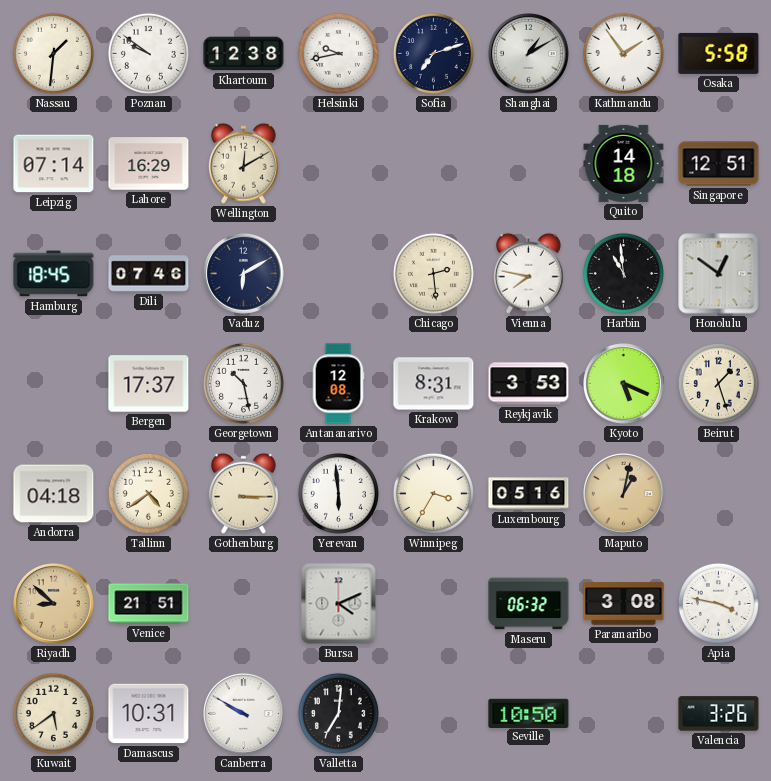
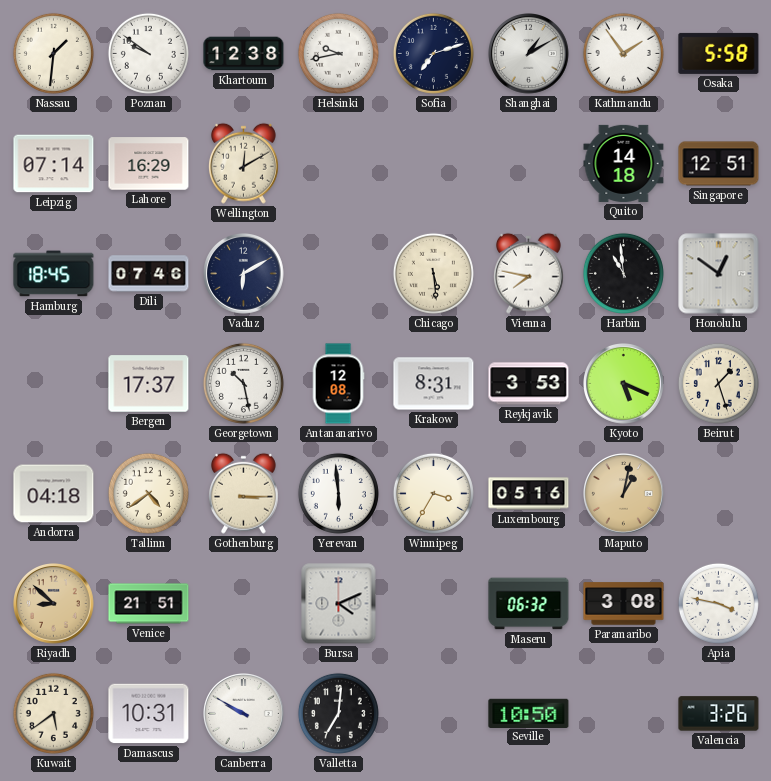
Chicago: 2:29 -> 5:29 (433, 273)
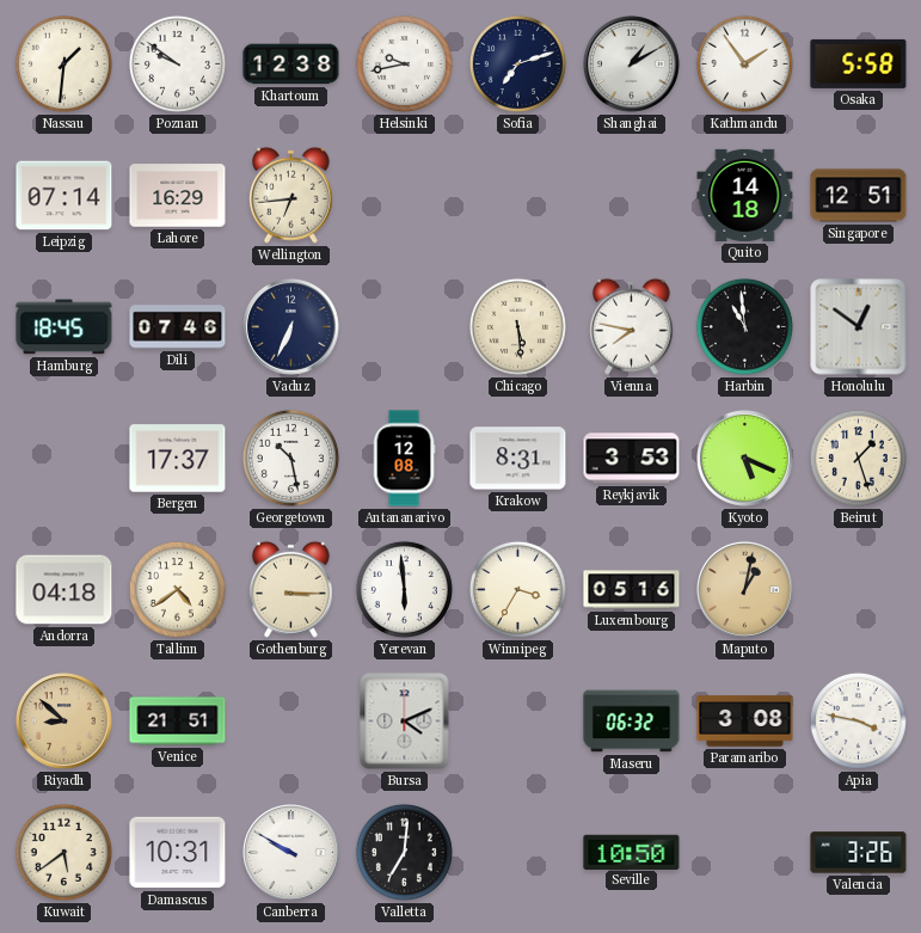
Wellington: 12:10 -> 6:44 (290, 195)
Vaduz: 6:10 -> 6:34 (291, 327)
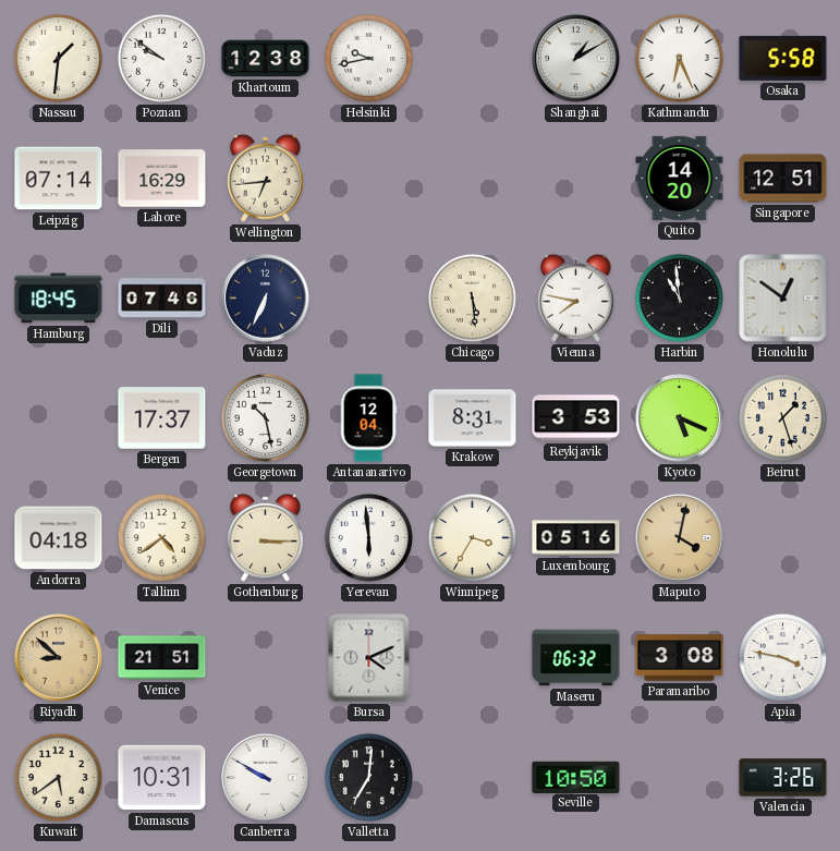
Sofia: 7:12 -> none (517, 63)
Kathmandu: 1:54 -> 6:26 (679, 58)
Quito: 14:18 -> 14:20 (680, 178)
Antananarivo: 12:08 -> 12:04 (368, 418)
Maputo: 1:02 -> 4:02 (680, 538)
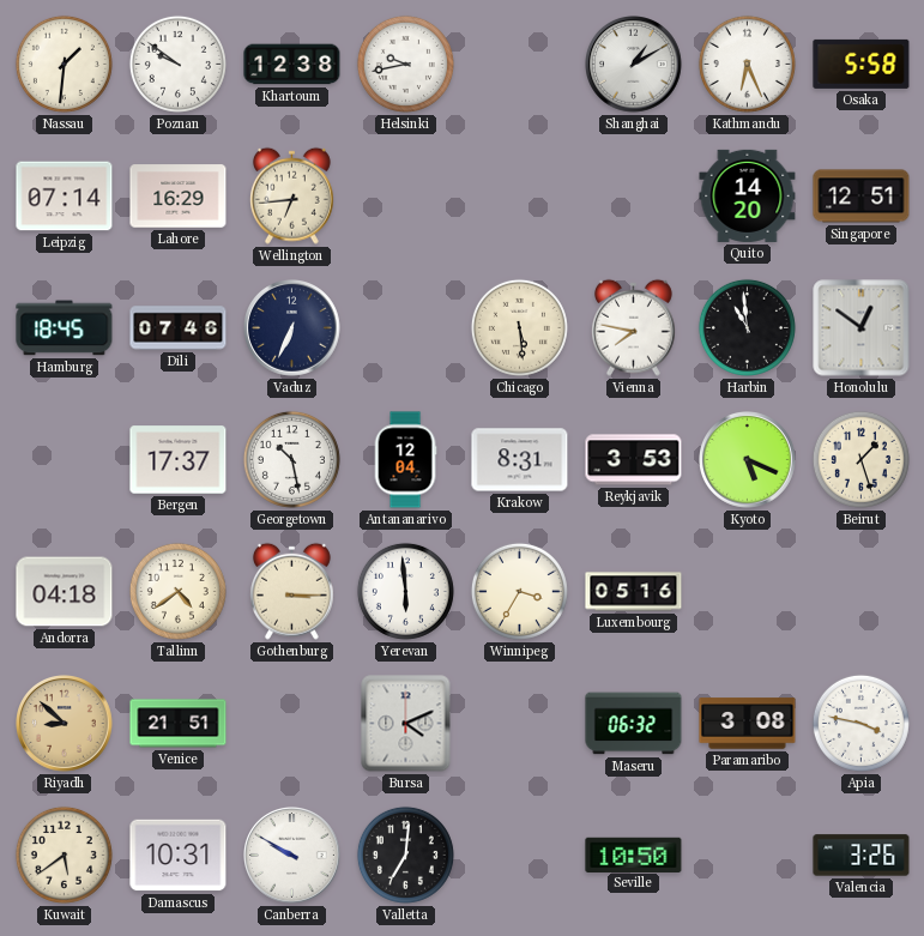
Maputo: 4:02 -> none (680, 538)
